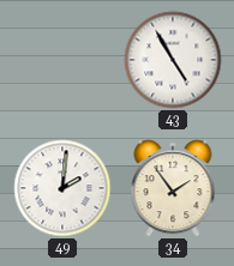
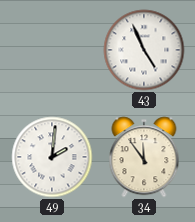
43: 4:55 -> 4:56 (144, 50)
34: 1:54 -> 11:54 (144, 157)
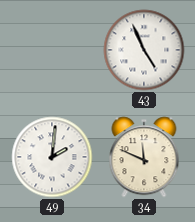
34: 11:54 -> 11:49 (144, 157)
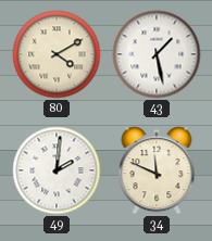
80: none -> 4:10 (57, 54)
43: 4:56 -> 1:28 (157, 54)
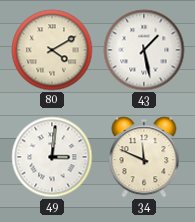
49: 2:01 -> 3:01 (52, 157)
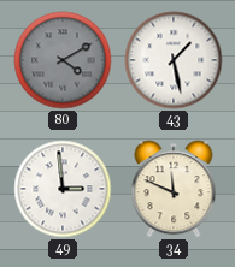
80 dial: cream -> grey (63, 60)
49: 3:01 -> 2:59 (63, 189)
